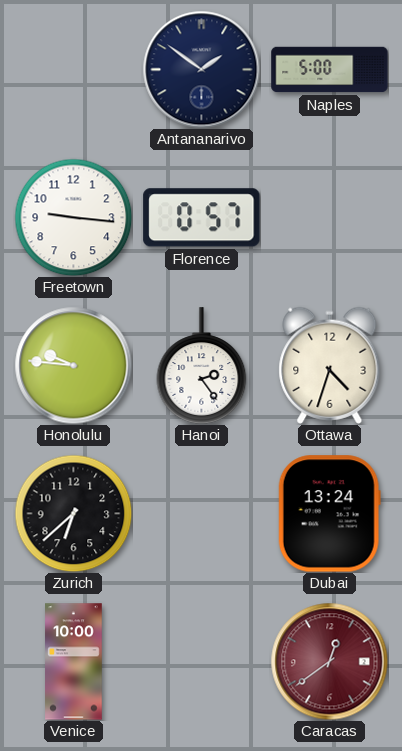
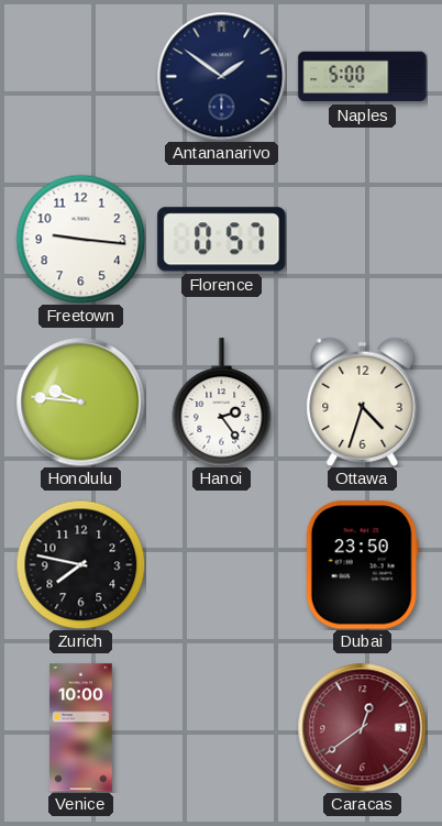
Zurich: 6:38 -> 7:47 (80, 564)
Dubai: 13:24 -> 23:50 (362, 565)
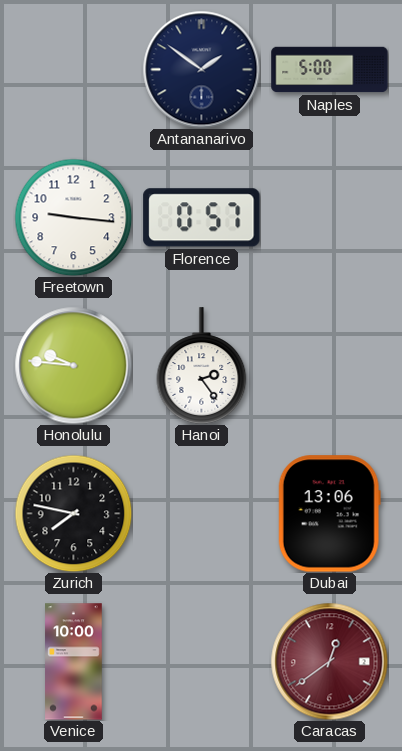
Ottawa: 4:33 -> none (363, 401)
Dubai: 23:50 -> 13:06 (329, 514)
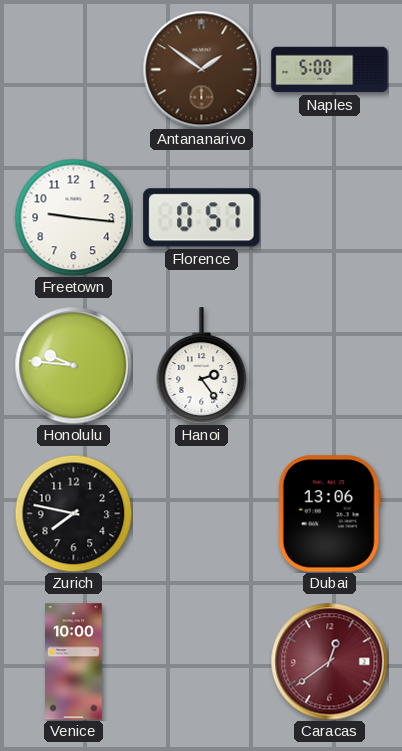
Antananarivo dial: navy -> brown (201, 69)
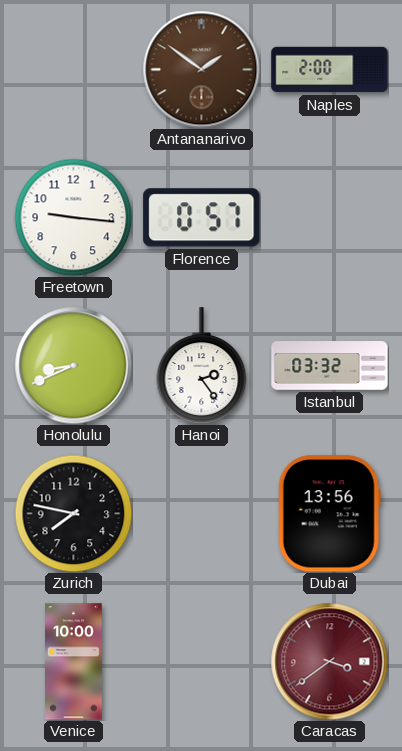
Naples: 5:00 -> 2:00 (330, 70)
Honolulu: 9:46 -> 8:41 (73, 365)
Istanbul: none -> 03:32 (330, 366)
Dubai: 13:06 -> 13:56 (329, 514)
Caracas: 12:39 -> 3:39 (329, 661)
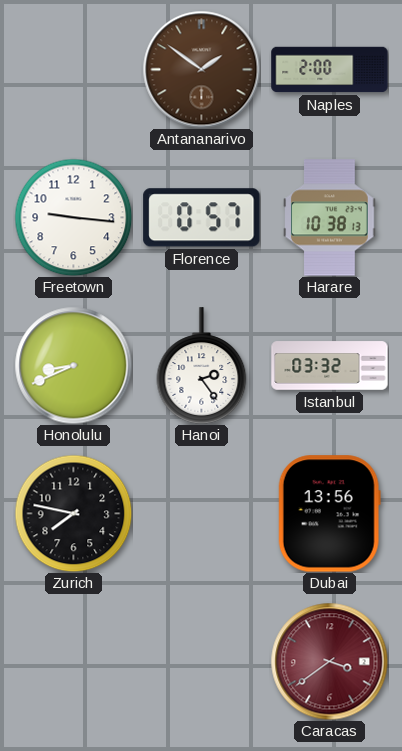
Harare: none -> 10:38 (330, 218)
Venice: 10:00 -> none (74, 662)
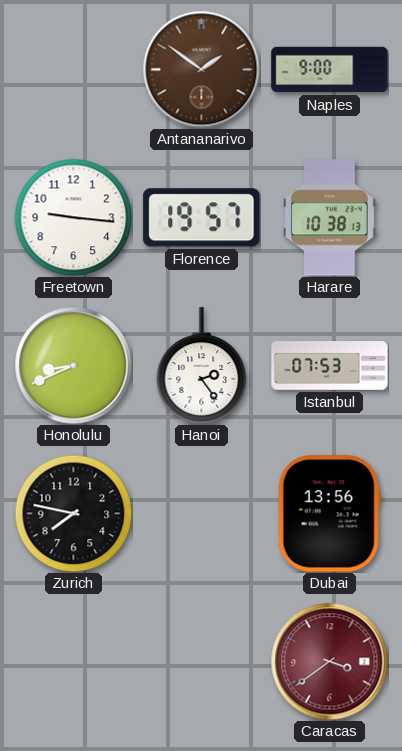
Naples: 2:00 -> 9:00 (330, 70)
Florence: 0:57 -> 19:57 (202, 218)
Istanbul: 03:32 -> 07:53 (330, 366)
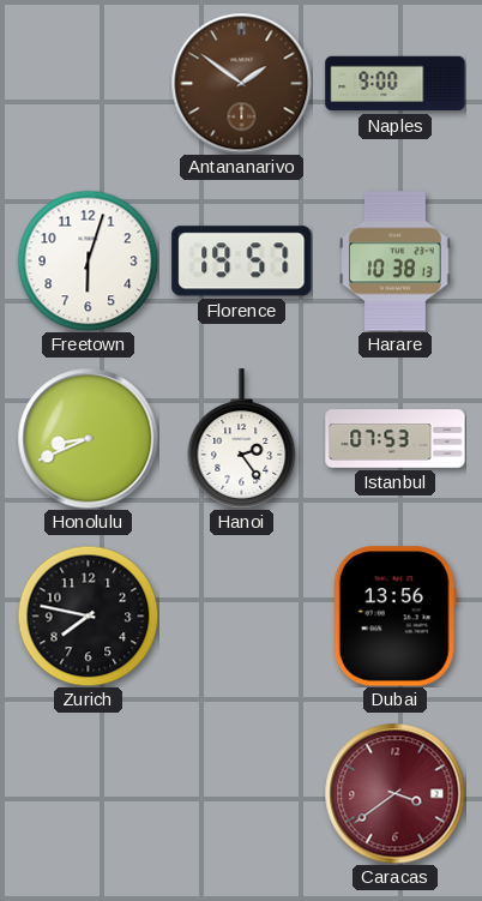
Freetown: 9:16 -> 6:03 (88, 260)
